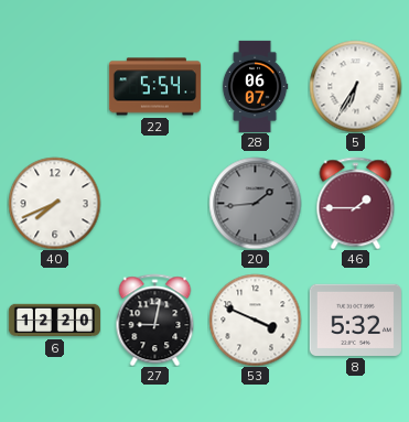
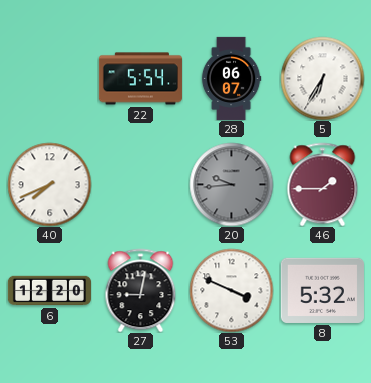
20: 1:44 -> 9:44 (231, 184)
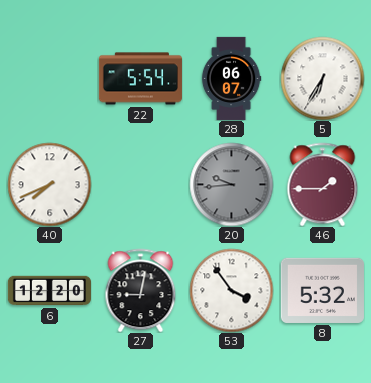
53: 3:49 -> 3:54 (231, 290)
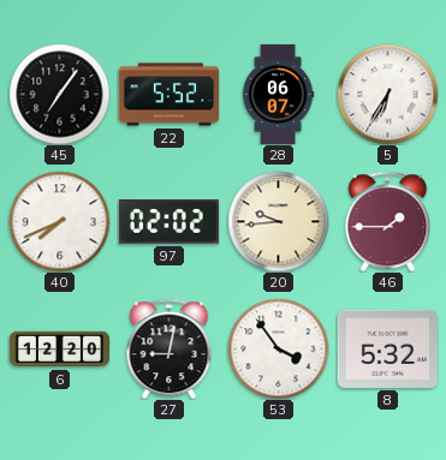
45: none -> 7:06 (59, 94)
22: 5:54 -> 5:52 (168, 95)
97: none -> 02:02 (168, 222)
20 dial: grey -> cream (278, 221)
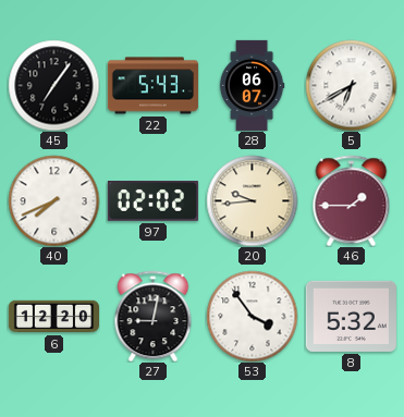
22: 5:52 -> 5:43 (152, 86)
5: 6:35 -> 6:40 (351, 85)
